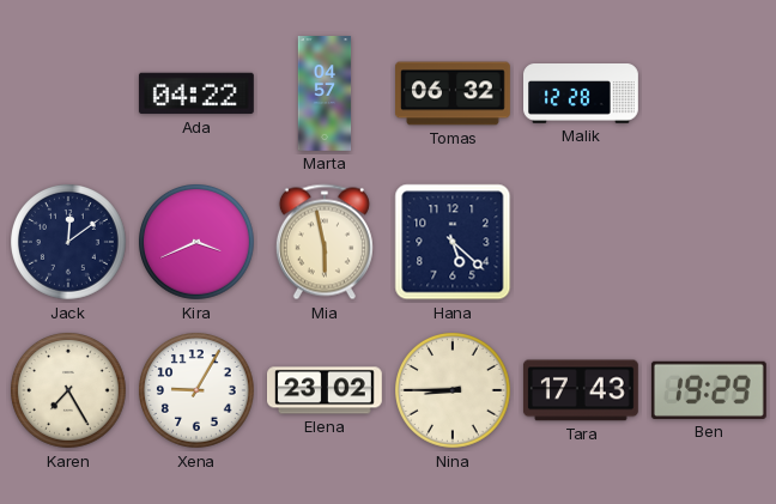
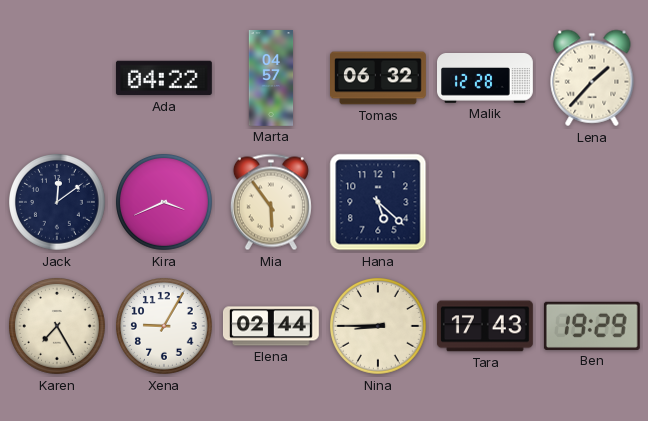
Lena: none -> 1:37 (592, 78)
Mia: 5:58 -> 5:54 (271, 202)
Elena: 23:02 -> 02:44 (271, 326)
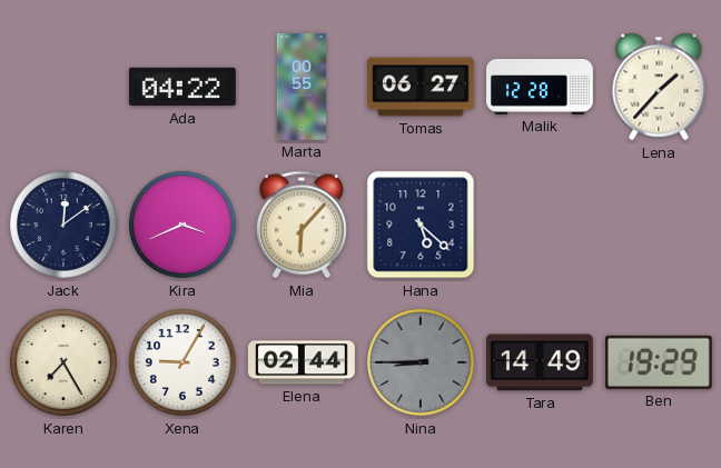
Marta: 04:57 -> 00:55 (302, 88)
Tomas: 06:32 -> 06:27 (422, 87)
Mia: 5:54 -> 6:07 (302, 225)
Nina dial: cream -> grey (422, 364)
Tara: 17:43 -> 14:49 (540, 362)
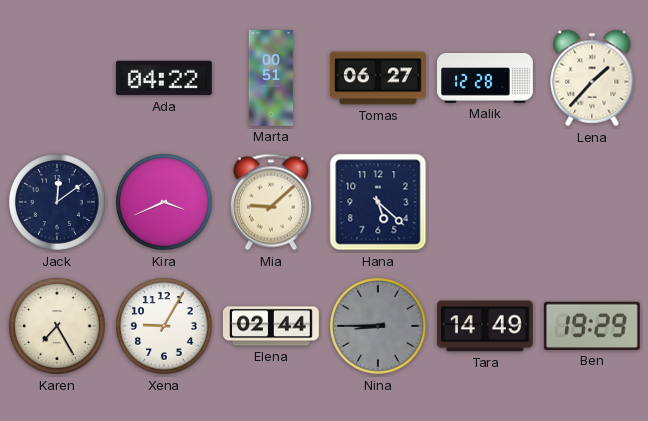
Marta: 00:55 -> 00:51 (271, 79)
Mia: 6:07 -> 9:08 (271, 202)
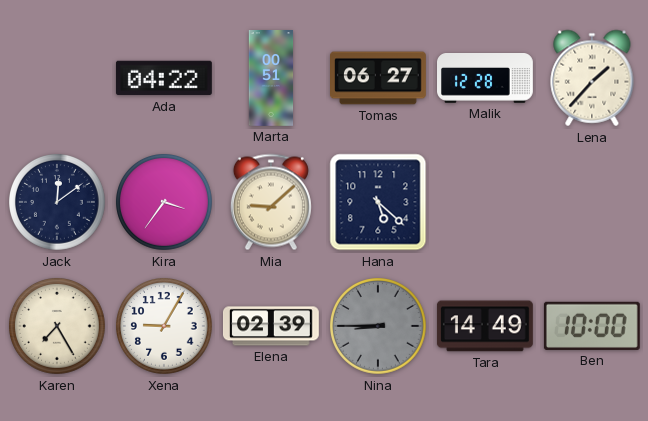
Kira: 3:41 -> 3:36 (165, 203)
Elena: 02:44 -> 02:39 (271, 326)
Ben: 19:29 -> 10:00 (592, 326)
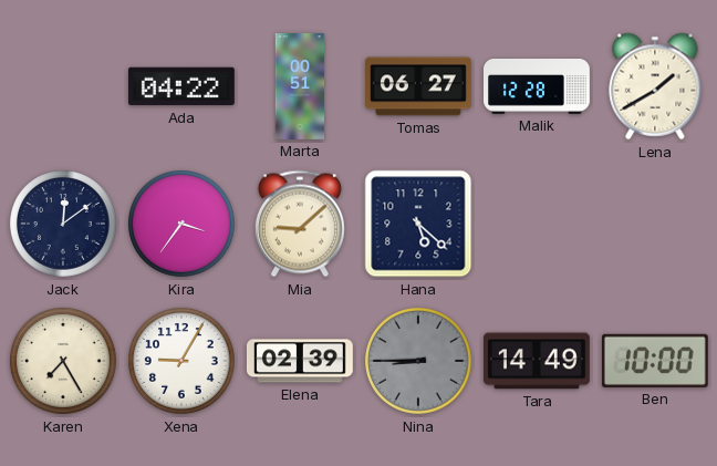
Lena: 1:37 -> 1:40 (655, 86)
